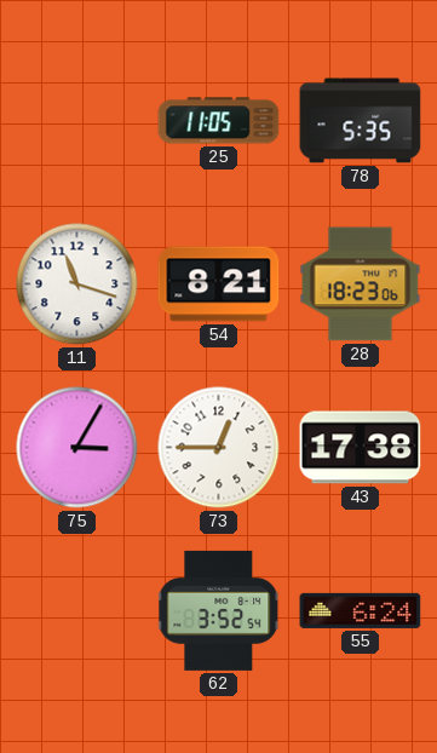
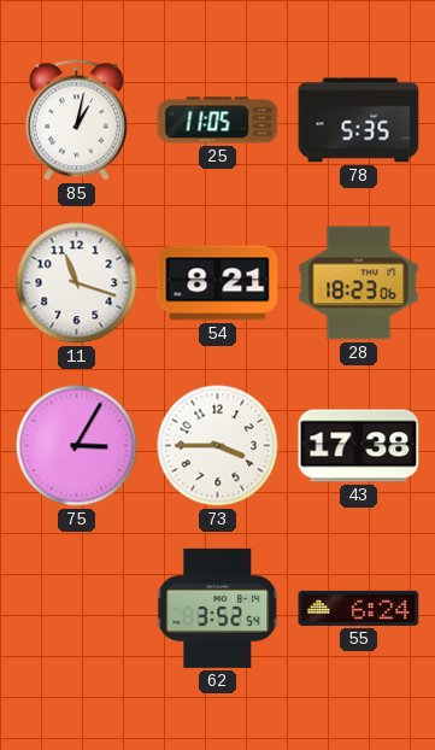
85: none -> 1:02 (76, 121)
73: 12:45 -> 3:45 (218, 446)
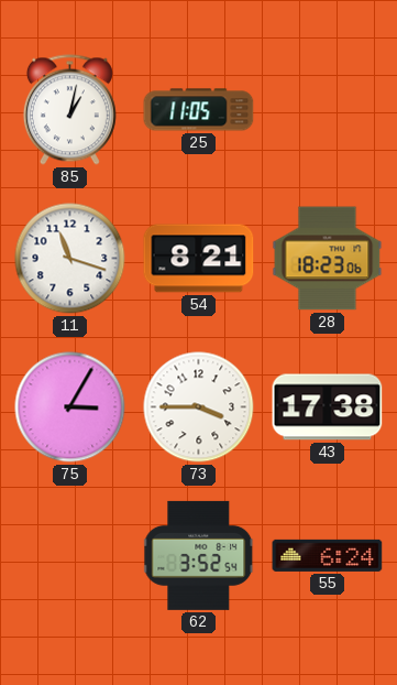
78: 5:35 -> none (359, 121)
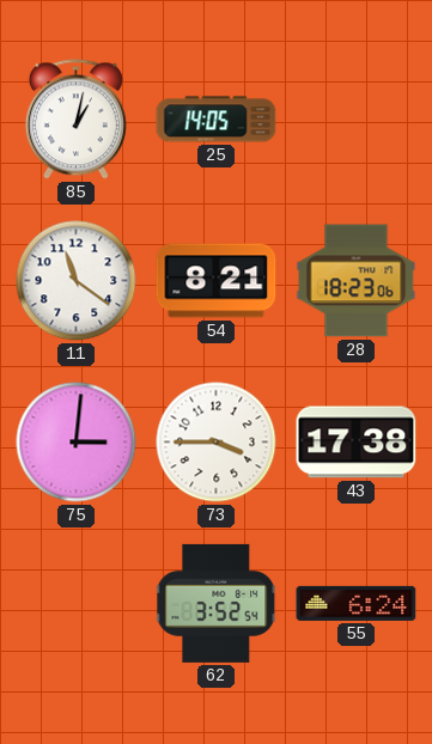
25: 11:05 -> 14:05 (217, 120)
11: 11:18 -> 11:21 (77, 281)
75: 3:05 -> 3:01 (77, 443)
